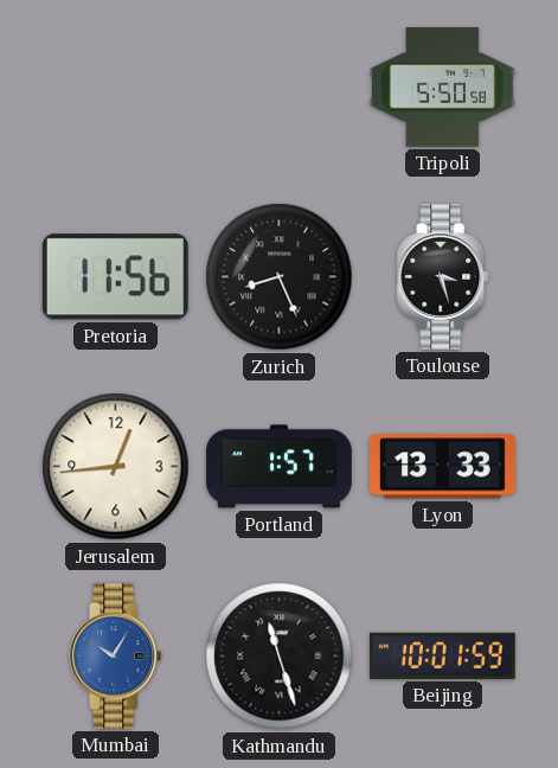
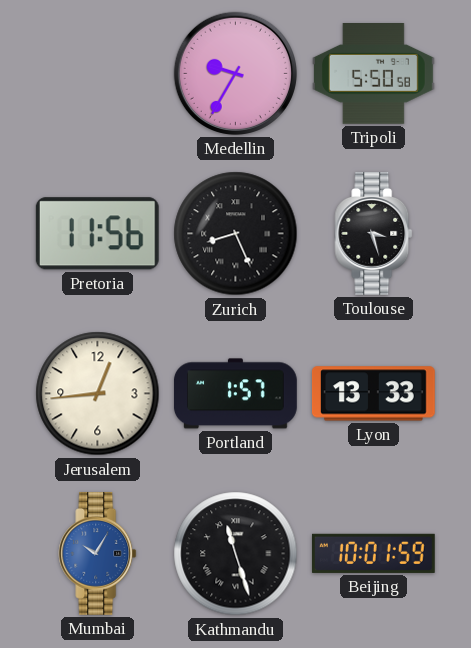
Medellin: none -> 9:35 (235, 73)
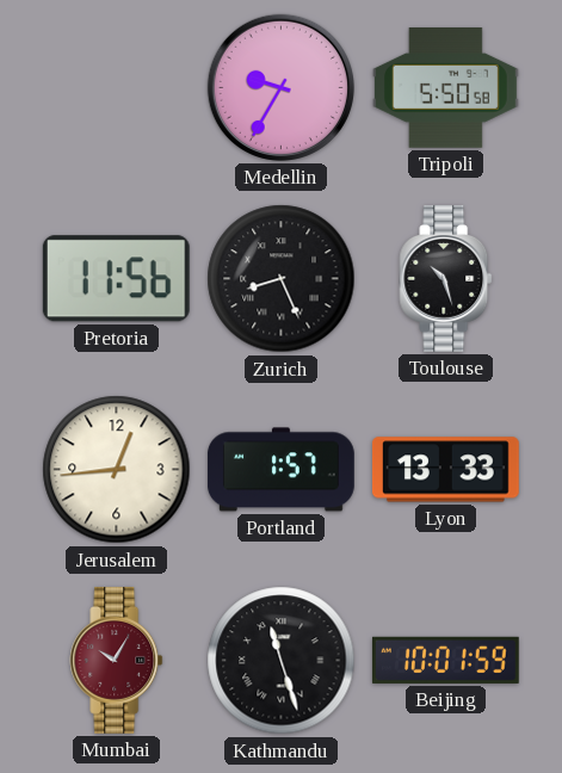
Toulouse: 3:27 -> 10:27 (446, 279)
Mumbai dial: blue -> burgundy (117, 661)
